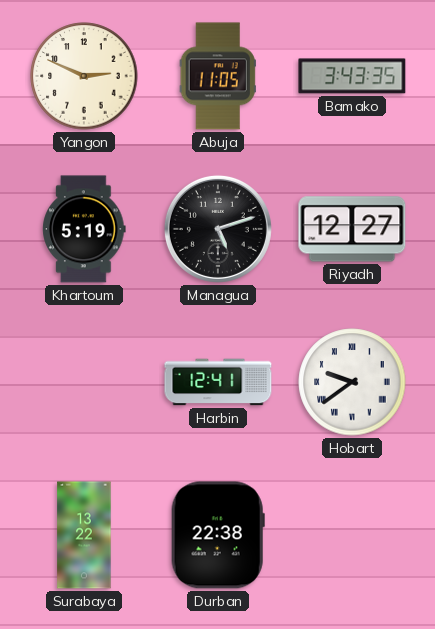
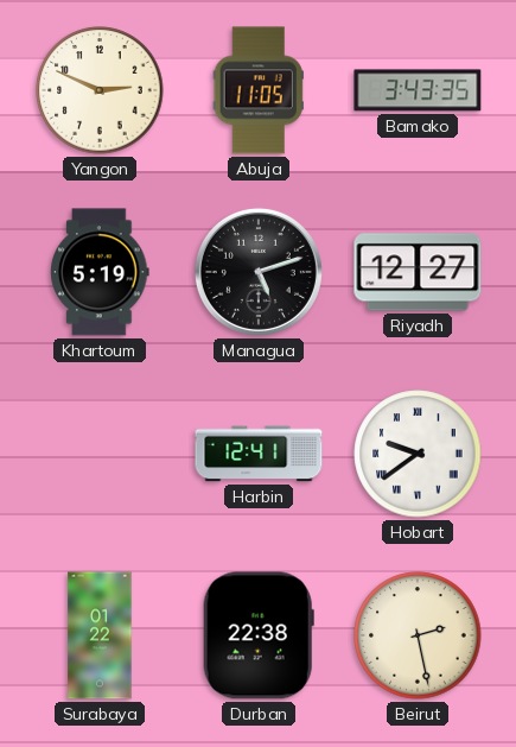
Surabaya: 13:22 -> 01:22 (100, 635)
Beirut: none -> 2:28 (418, 635)
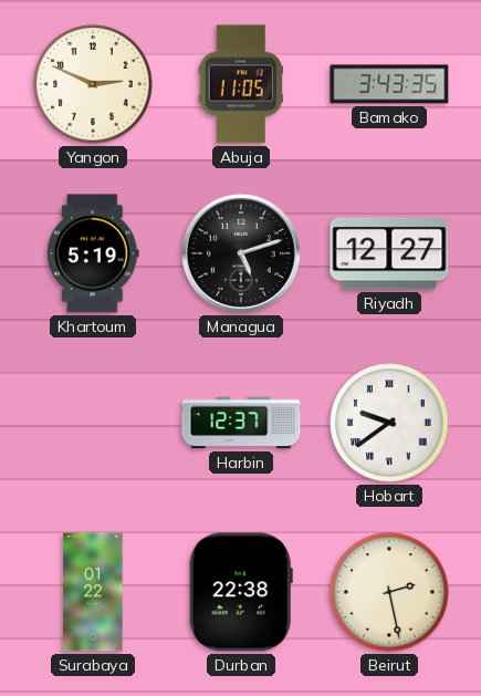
Harbin: 12:41 -> 12:37 (241, 423)
